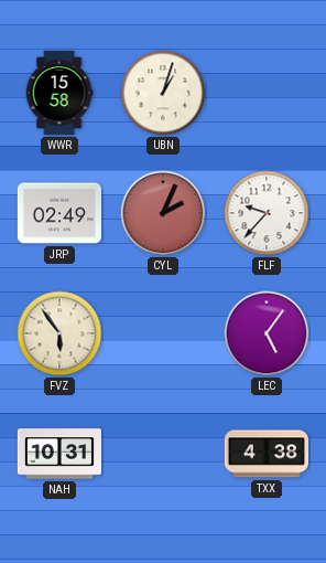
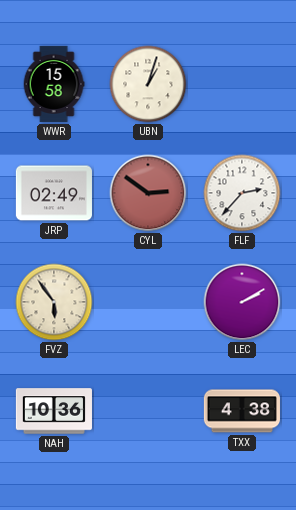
CYL: 2:04 -> 2:51 (148, 193)
FLF: 9:37 -> 2:37 (242, 193)
LEC: 5:06 -> 2:10 (242, 302)
NAH: 10:31 -> 10:36 (54, 411)
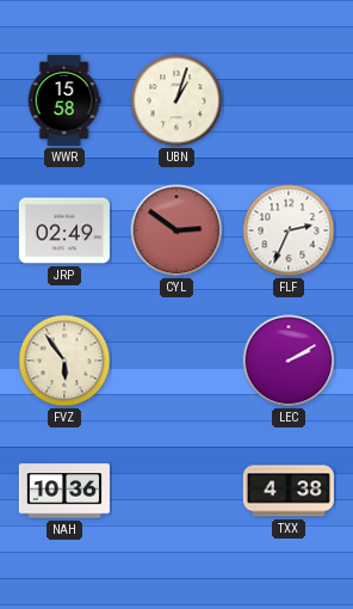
FLF: 2:37 -> 2:34 (289, 230)
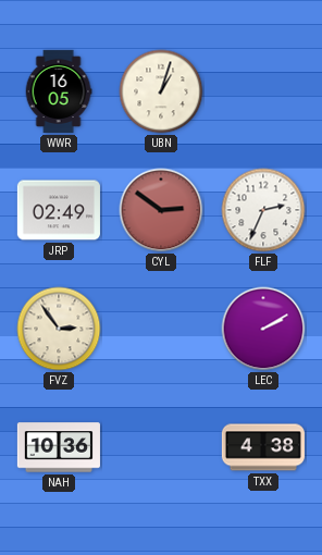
WWR: 15:58 -> 16:05 (59, 91)
FVZ: 5:54 -> 2:54 (59, 329)
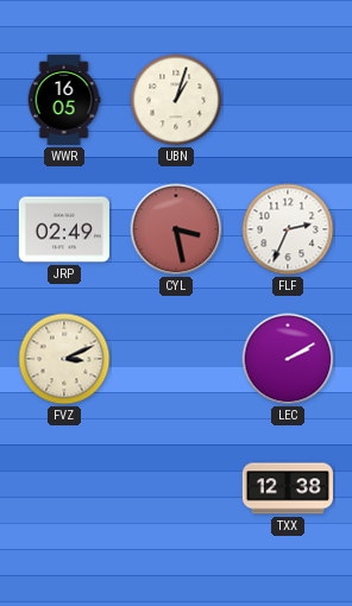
CYL: 2:51 -> 3:28 (176, 229)
FVZ: 2:54 -> 3:11 (64, 359)
NAH: 10:36 -> none (59, 447)
TXX: 4:38 -> 12:38 (288, 488)
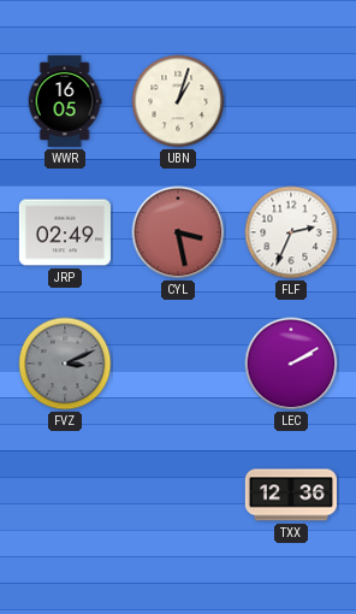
FVZ dial: cream -> grey (65, 364)
TXX: 12:38 -> 12:36 (291, 495)
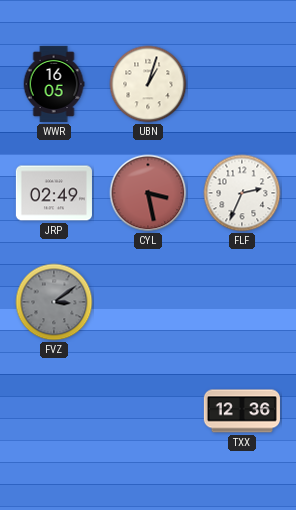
FVZ: 3:11 -> 3:09 (54, 302)
LEC: 2:10 -> none (291, 364)
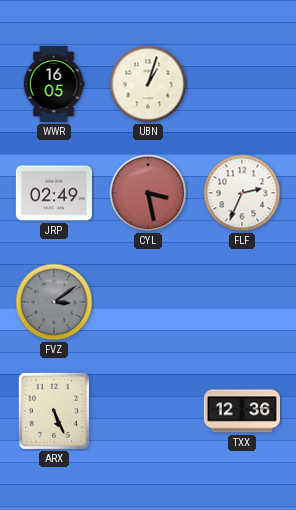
ARX: none -> 5:26 (54, 411)
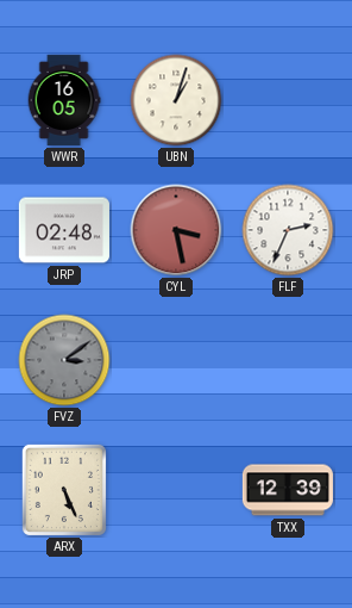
JRP: 02:49 -> 02:48 (64, 230)
TXX: 12:36 -> 12:39 (288, 490)
